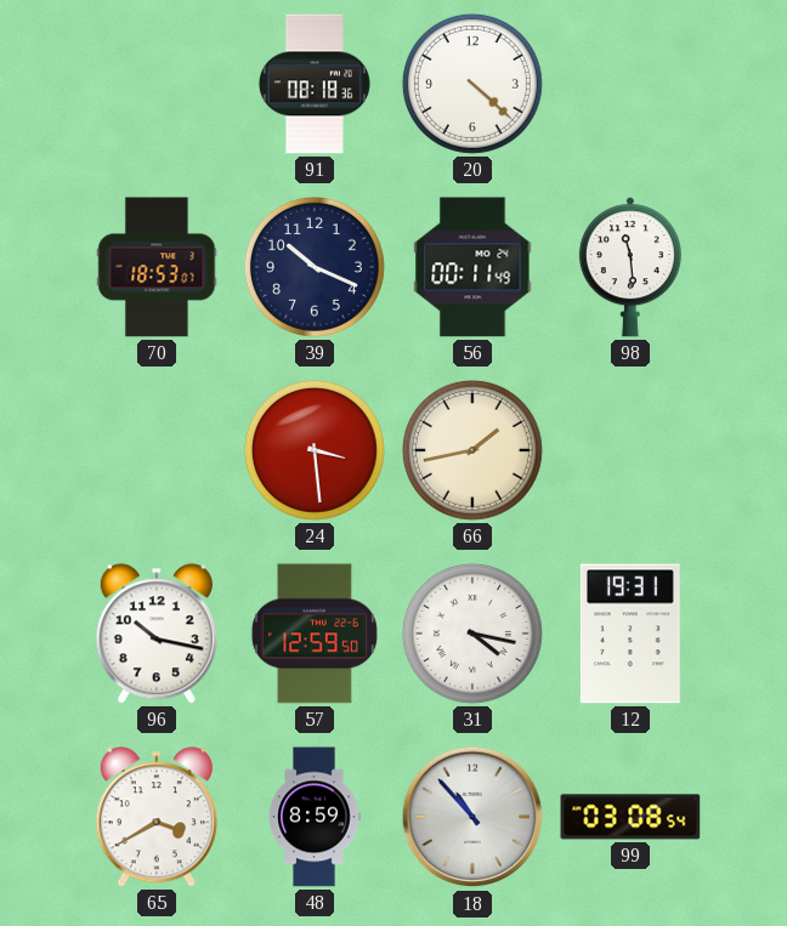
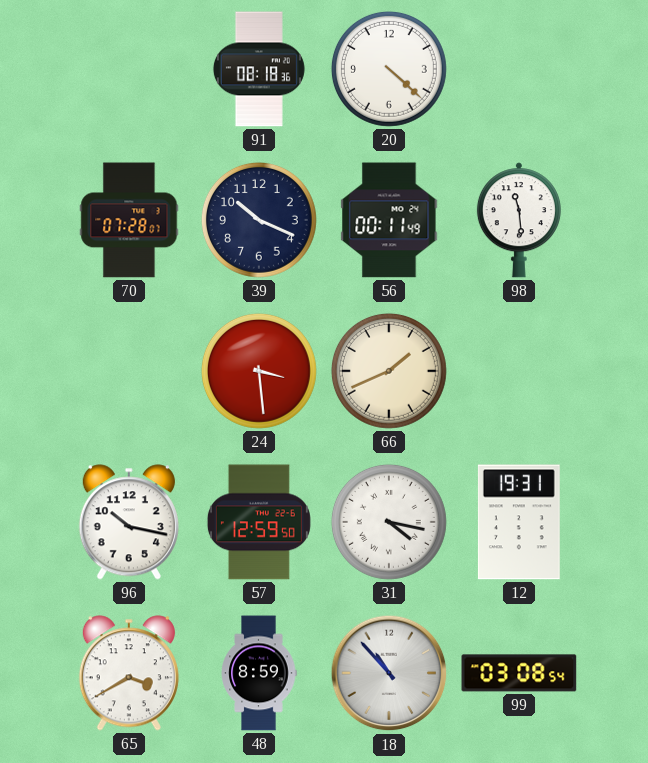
70: 18:53 -> 07:28 (129, 220)
66: 1:43 -> 1:41 (389, 371)
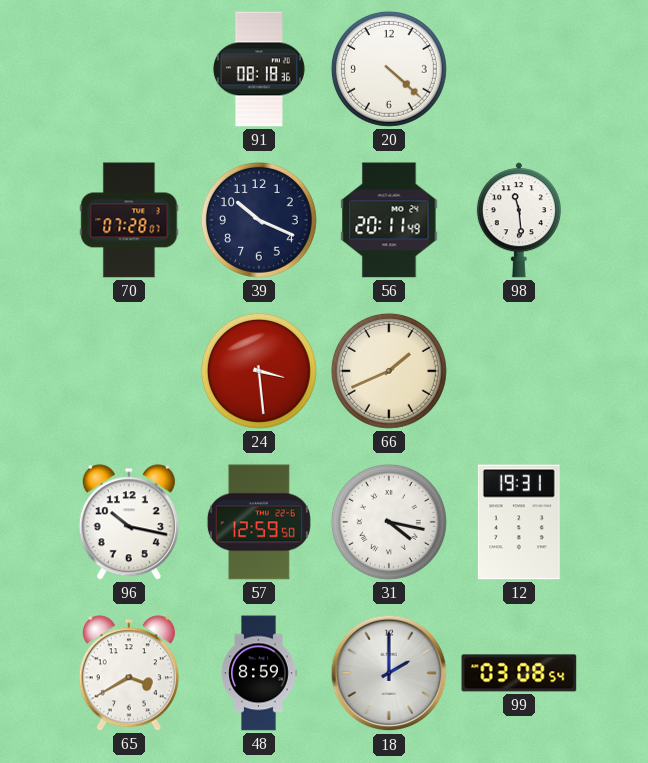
56: 00:11 -> 20:11 (389, 220)
18: 10:53 -> 2:00 (389, 673)
